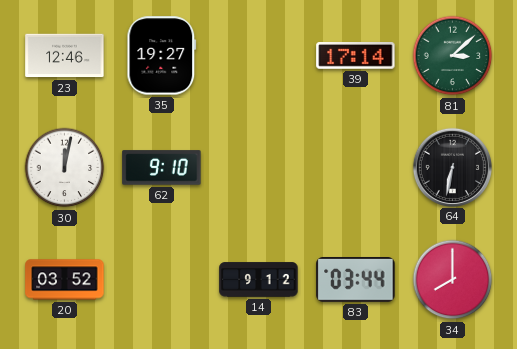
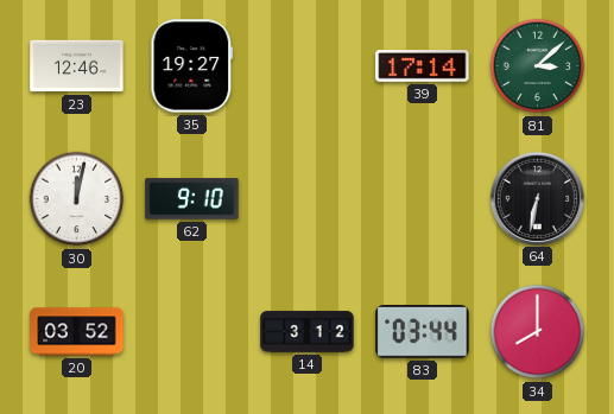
14: 9:12 -> 3:12 (308, 332)
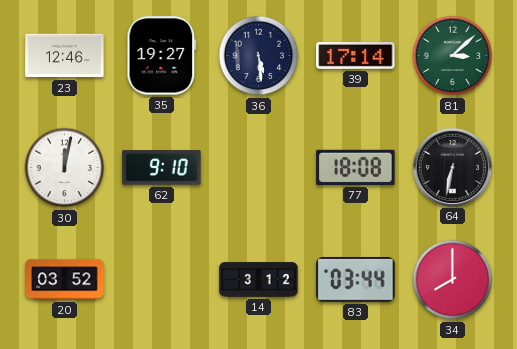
36: none -> 5:29 (259, 56)
77: none -> 18:08 (356, 167)
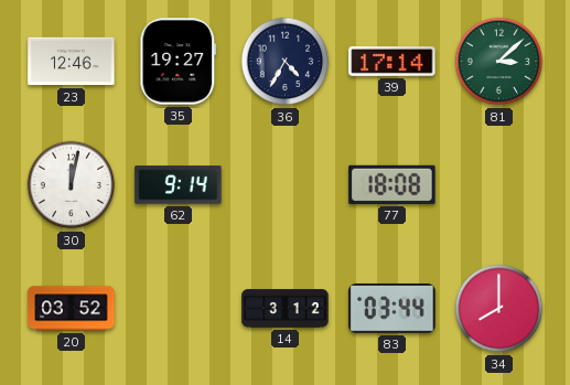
36: 5:29 -> 4:35 (286, 62)
62: 9:10 -> 9:14 (179, 185)
64: 6:32 -> none (452, 167)
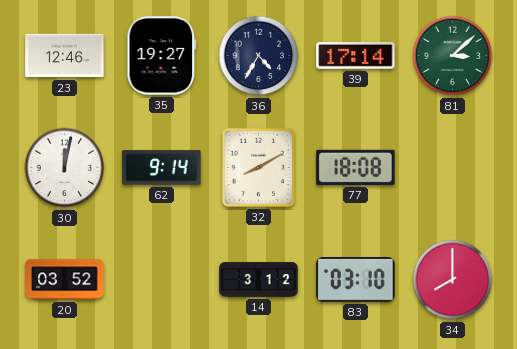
32: none -> 8:10 (258, 167)
83: 03:44 -> 03:10 (356, 280)
